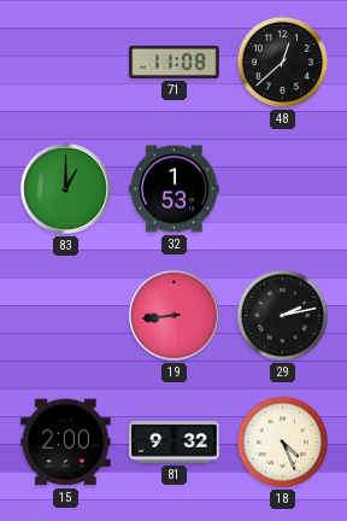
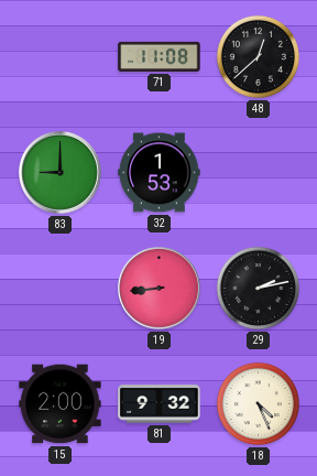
83: 1:00 -> 9:00 (59, 172)
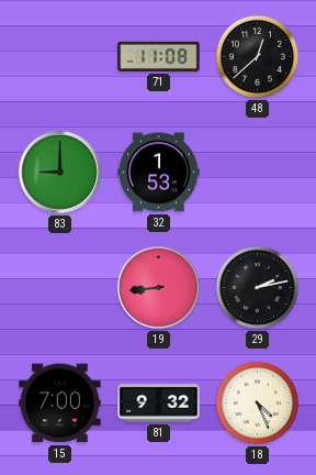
15: 2:00 -> 7:00 (60, 404)
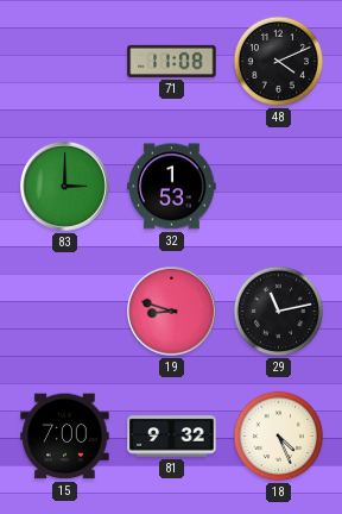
48: 12:38 -> 4:11 (279, 62)
83: 9:00 -> 3:00 (64, 186)
19: 8:44 -> 8:48 (171, 311)
29: 2:13 -> 11:13 (279, 312)
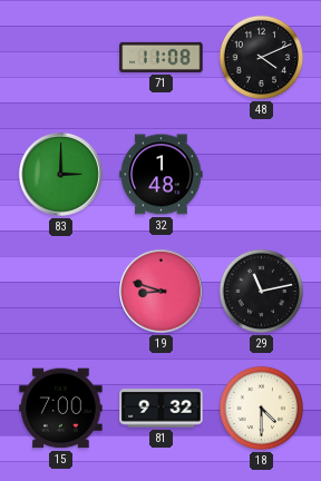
32: 1:53 -> 1:48 (162, 175)
18: 4:26 -> 4:30 (262, 409)
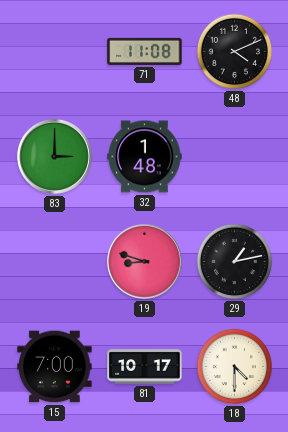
29: 11:13 -> 1:13 (235, 262)
81: 9:32 -> 10:17 (145, 367)
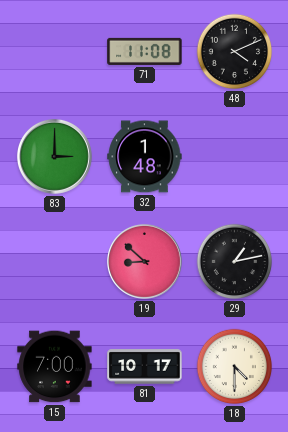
19: 8:48 -> 8:52 (144, 261)
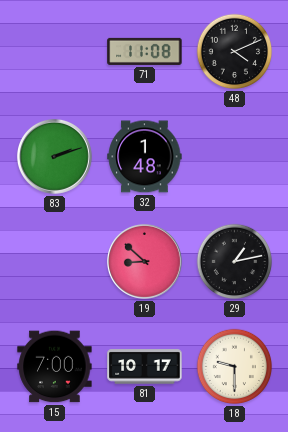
83: 3:00 -> 2:12 (54, 156)
18: 4:30 -> 9:30 (235, 367)
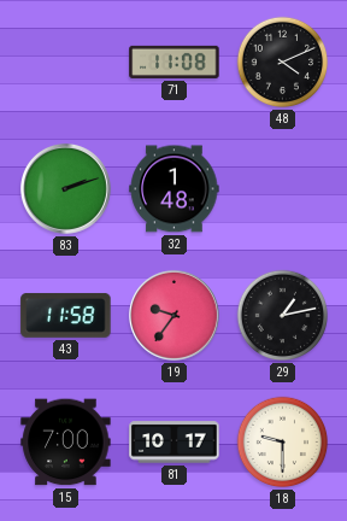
43: none -> 11:58 (66, 315)
19: 8:52 -> 9:36 (173, 315)
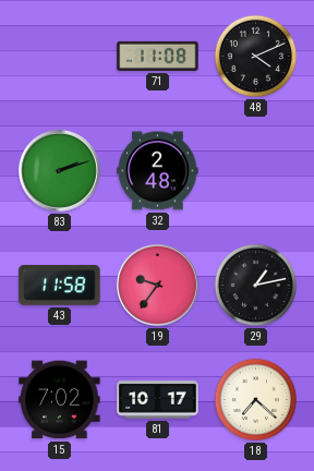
32: 1:48 -> 2:48 (158, 171)
15: 7:00 -> 7:02 (60, 400)
18: 9:30 -> 7:22 (256, 400)
